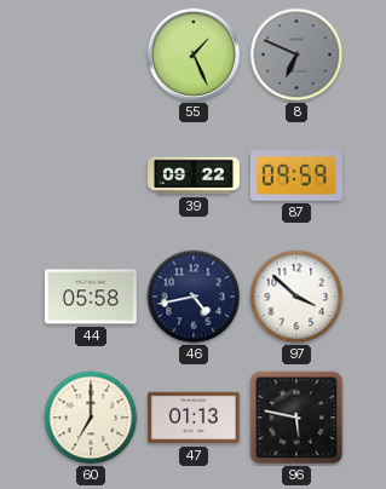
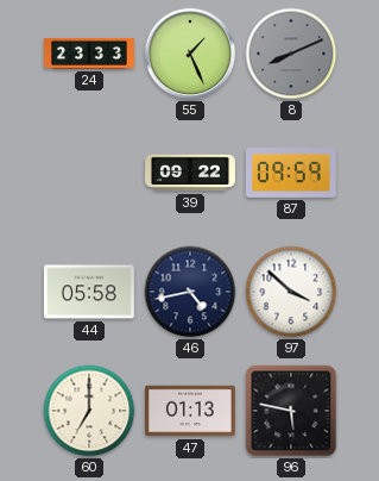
24: none -> 23:33 (90, 54)
8: 6:49 -> 8:11 (291, 54)
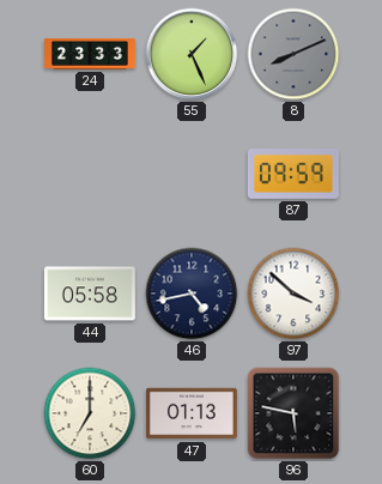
39: 09:22 -> none (191, 173)
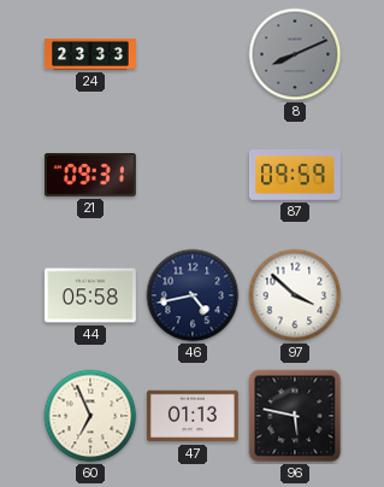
55: 1:26 -> none (192, 54)
21: none -> 09:31 (90, 176)
60: 7:00 -> 6:56 (90, 416)
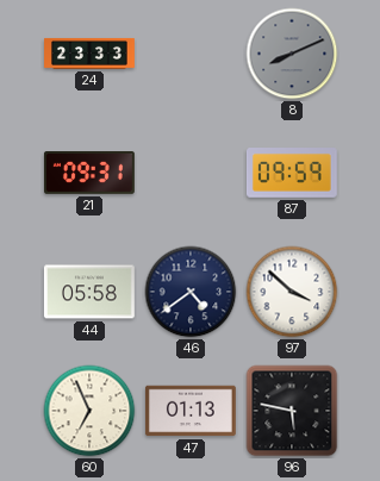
46: 4:43 -> 4:39 (191, 292)
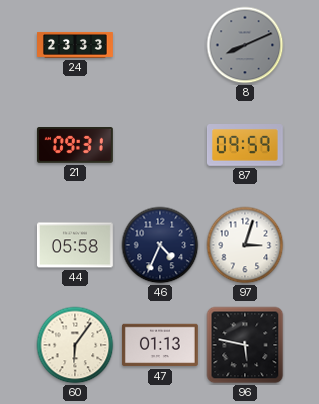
46: 4:39 -> 4:34 (160, 245)
97: 3:52 -> 3:03 (245, 245)
60: 6:56 -> 6:06 (75, 345)
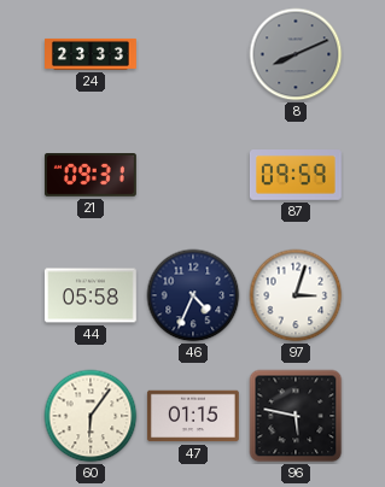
47: 01:13 -> 01:15 (193, 416)
